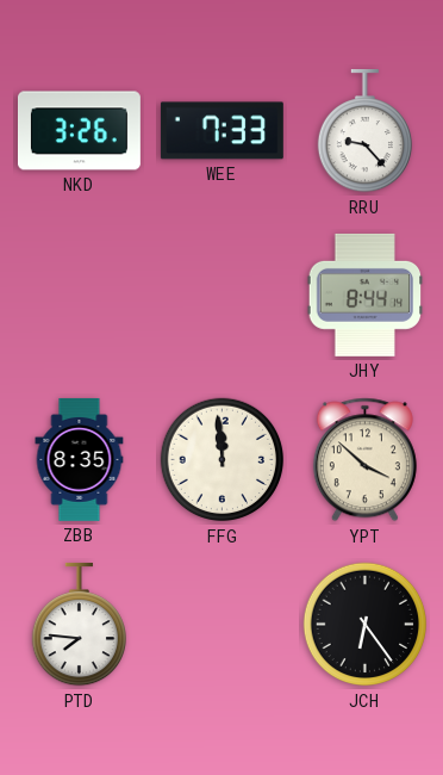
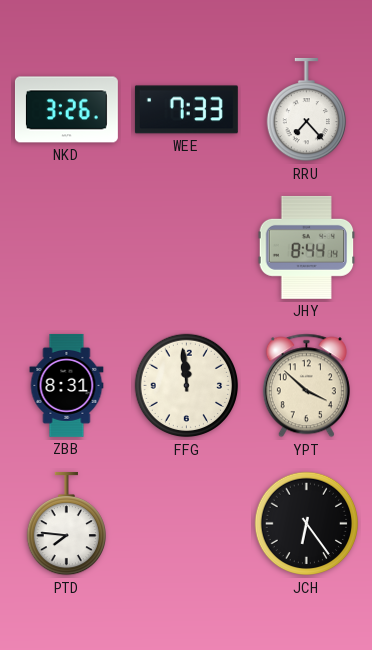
RRU: 9:23 -> 7:23 (306, 110)
ZBB: 8:35 -> 8:31 (67, 385)
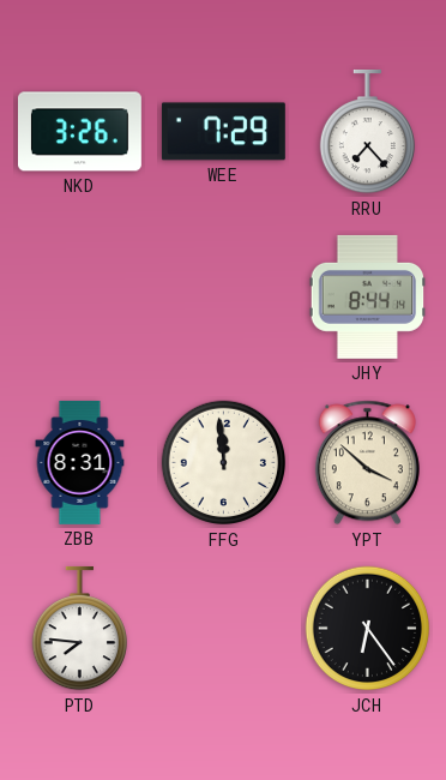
WEE: 7:33 -> 7:29 (223, 132)
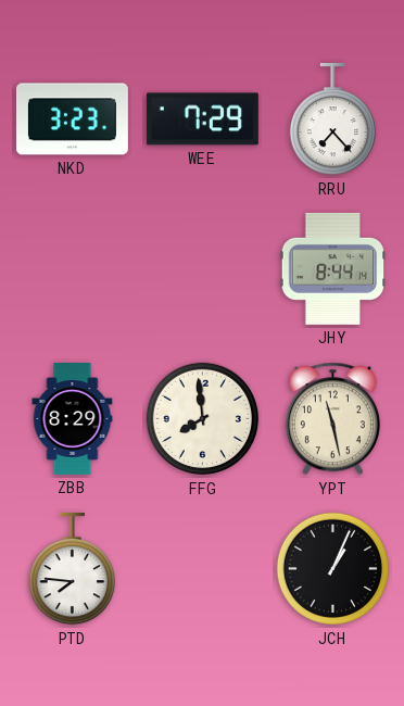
NKD: 3:26 -> 3:23 (72, 119)
ZBB: 8:31 -> 8:29 (73, 418)
FFG: 11:59 -> 7:59 (203, 419)
YPT: 3:52 -> 11:28 (332, 419)
JCH: 6:24 -> 1:04 (333, 569)
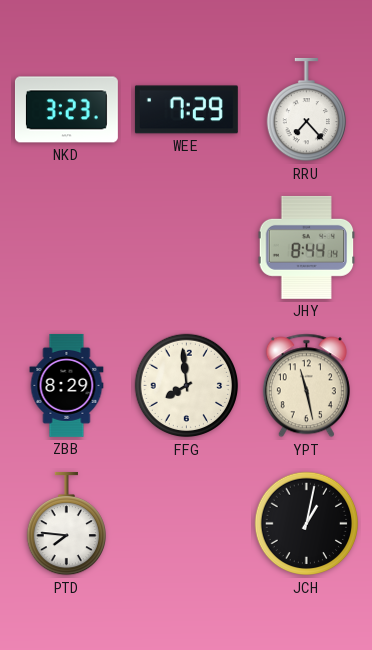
JCH: 1:04 -> 1:02 (307, 524)
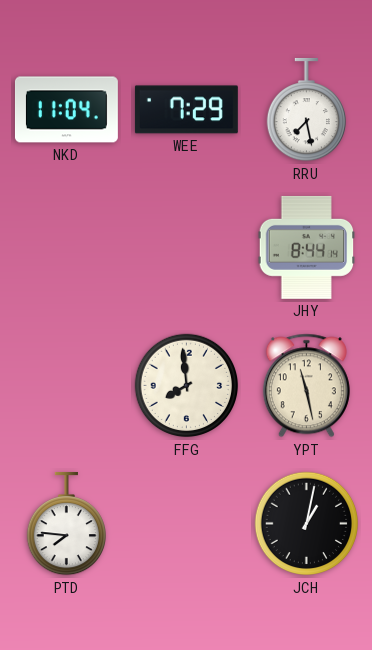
NKD: 3:23 -> 11:04 (66, 110)
RRU: 7:23 -> 7:28 (306, 110)
ZBB: 8:29 -> none (67, 385)
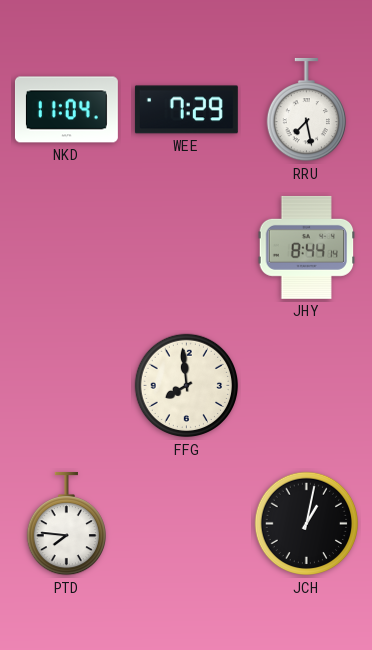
YPT: 11:28 -> none (306, 386)
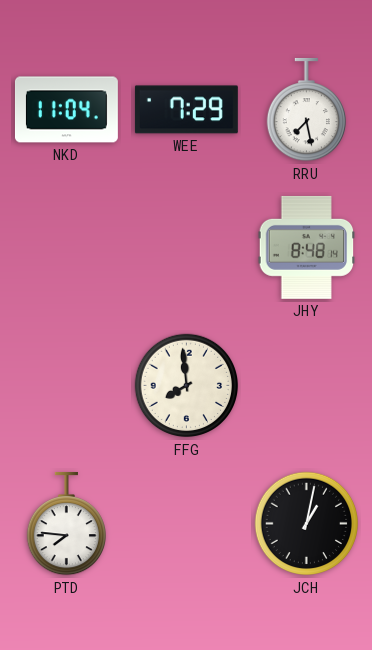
JHY: 8:44 -> 8:48 (307, 247)
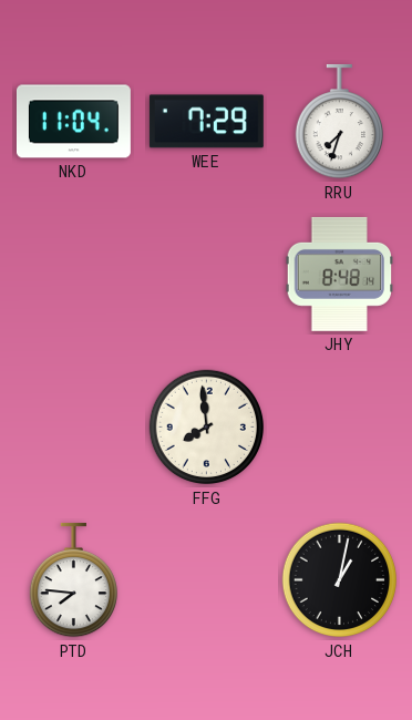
RRU: 7:28 -> 7:33 (339, 122)
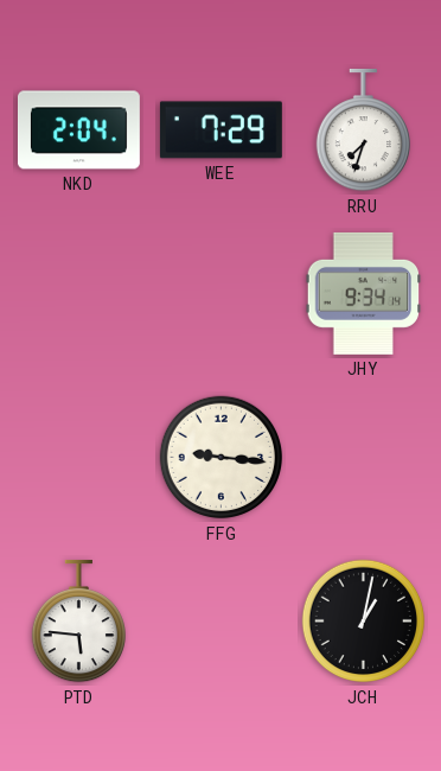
NKD: 11:04 -> 2:04 (78, 130)
JHY: 8:48 -> 9:34 (364, 293)
FFG: 7:59 -> 9:16 (222, 458)
PTD: 7:46 -> 5:46 (78, 622)
